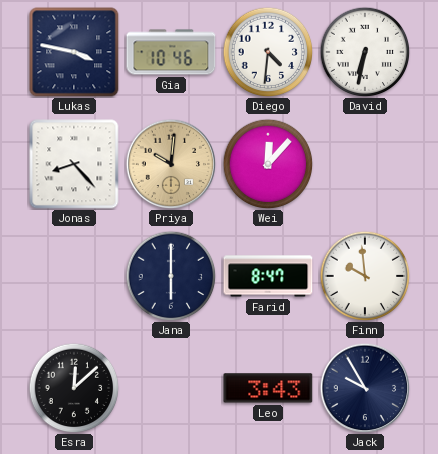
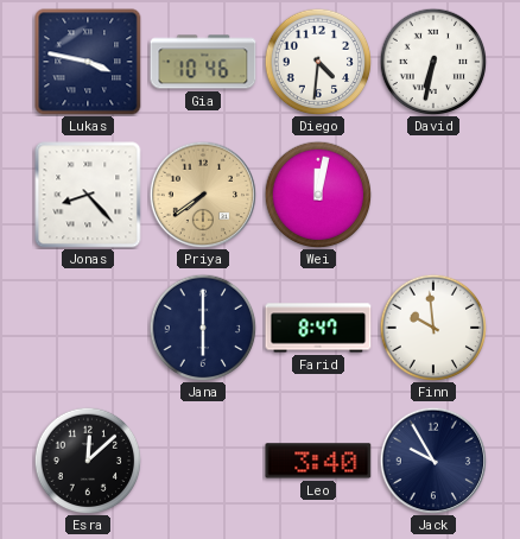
Priya: 10:01 -> 7:39 (203, 195)
Wei: 12:07 -> 12:02 (318, 195)
Leo: 3:43 -> 3:40 (318, 461)
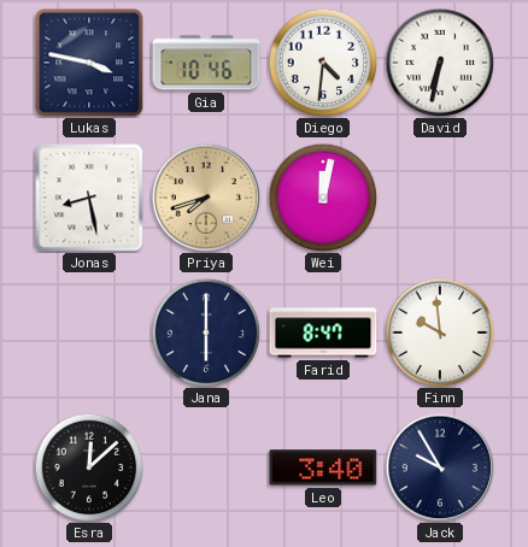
Jonas: 8:23 -> 8:28 (89, 198)
Priya: 7:39 -> 7:42 (206, 198)
